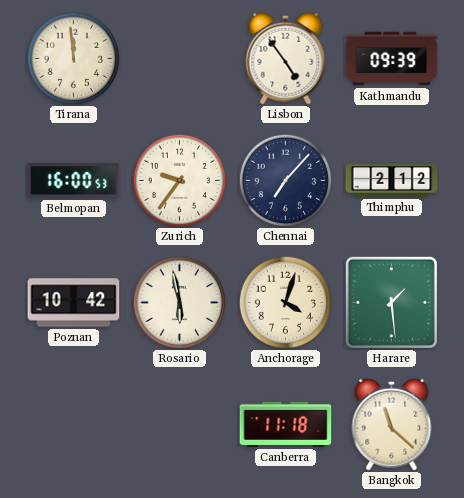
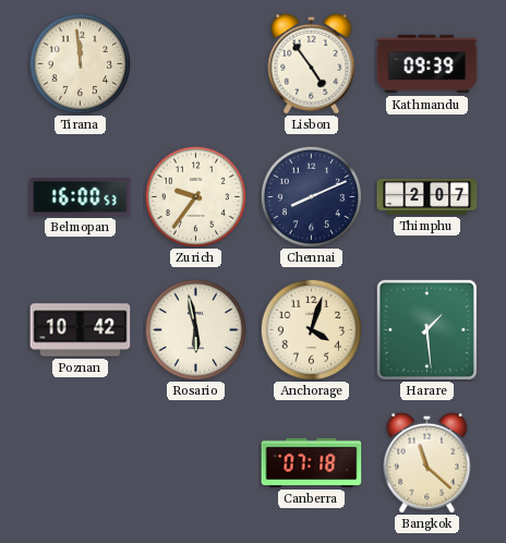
Chennai: 7:07 -> 8:11 (311, 196)
Thimphu: 2:12 -> 2:07 (427, 196)
Canberra: 11:18 -> 07:18 (312, 462)
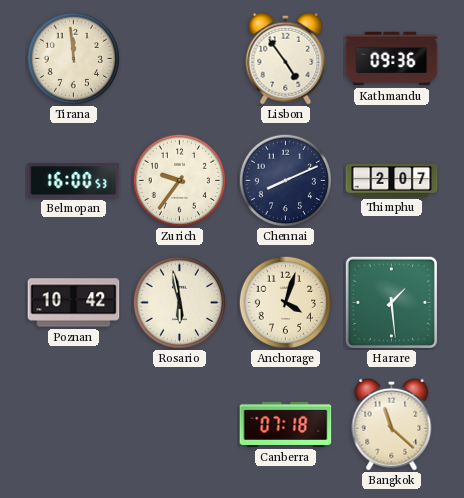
Kathmandu: 09:39 -> 09:36 (392, 59)
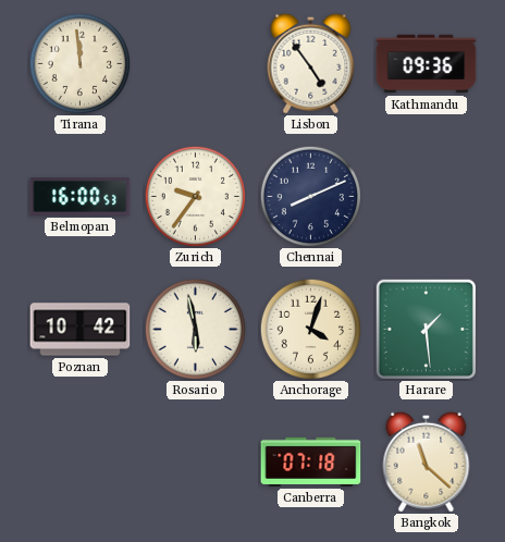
Thimphu: 2:07 -> none (392, 180)
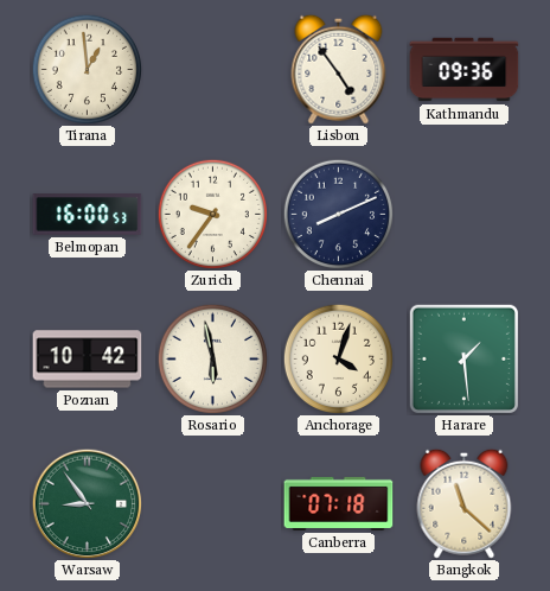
Tirana: 11:59 -> 12:59 (87, 69)
Warsaw: none -> 8:54 (87, 503)
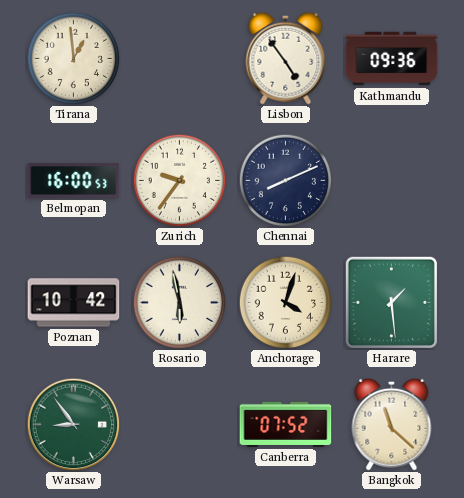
Canberra: 07:18 -> 07:52 (286, 424)
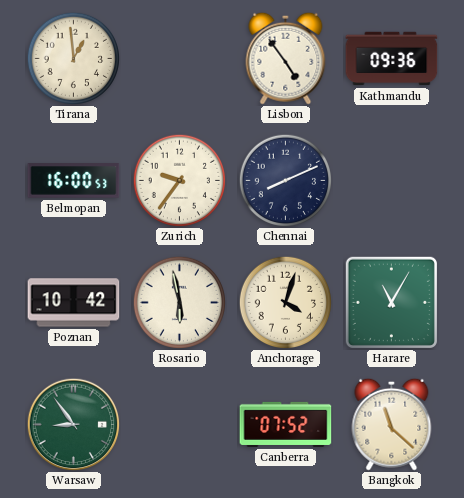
Harare: 1:29 -> 11:05 (391, 302)
